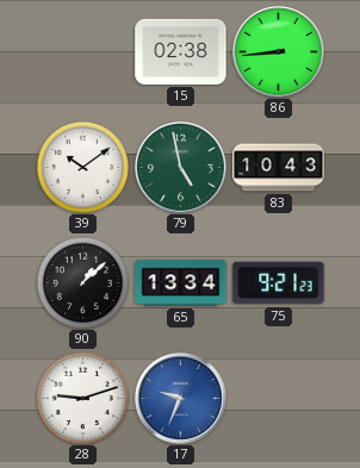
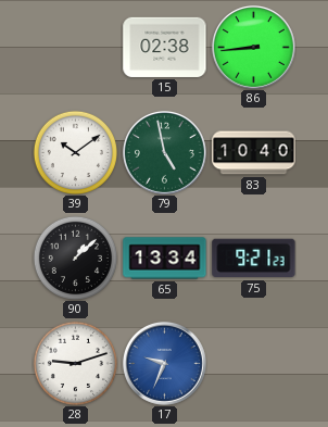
83: 10:43 -> 10:40 (254, 153)
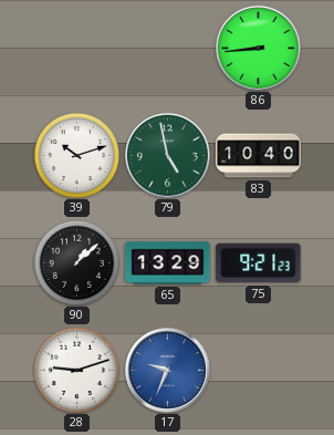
15: 02:38 -> none (165, 47)
39: 10:09 -> 10:12 (76, 155)
65: 13:34 -> 13:29 (168, 263)
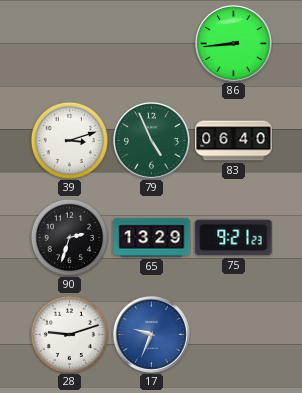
39: 10:12 -> 3:12 (69, 140)
79: 4:58 -> 4:56 (151, 140)
83: 10:40 -> 06:40 (234, 141)
90: 1:08 -> 2:33 (69, 237)
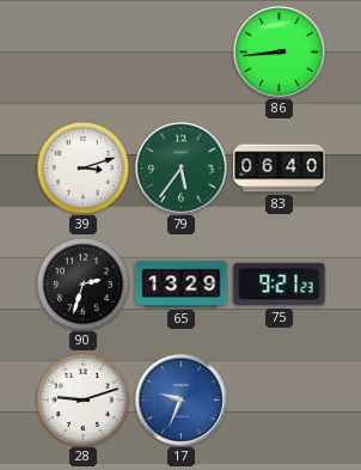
79: 4:56 -> 5:36 (180, 167)
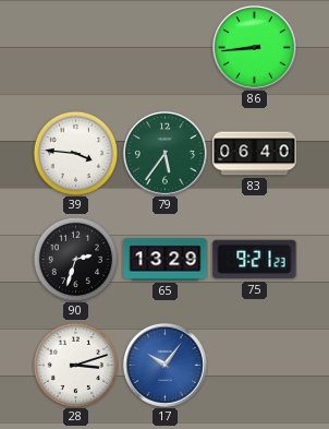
39: 3:12 -> 3:46 (75, 153)
28: 9:12 -> 3:12 (75, 365)
17: 9:34 -> 10:06 (164, 365)
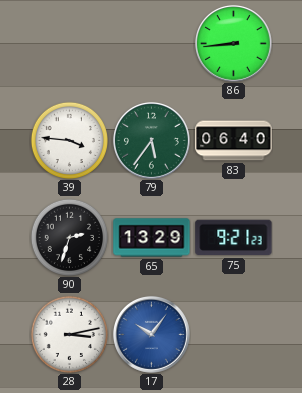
28: 3:12 -> 3:13 (69, 334)
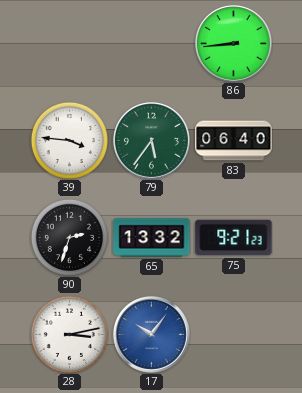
65: 13:29 -> 13:32 (152, 238)
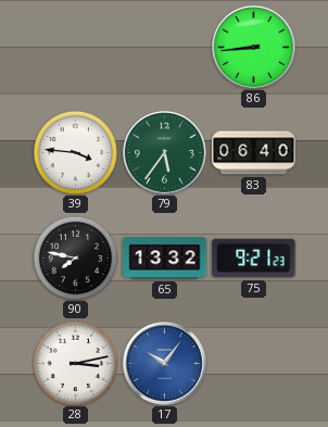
90: 2:33 -> 7:47 (75, 258)
